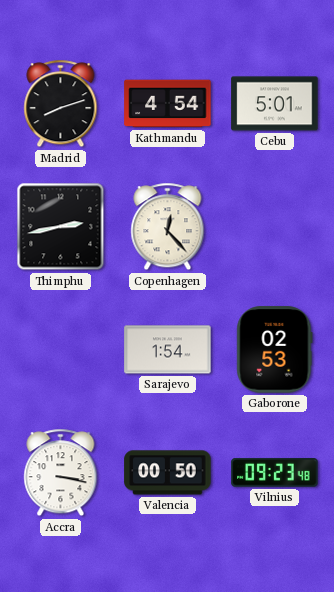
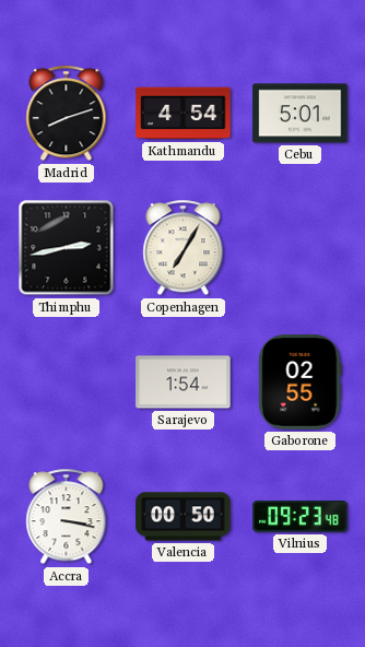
Copenhagen: 12:23 -> 7:05 (184, 248)
Gaborone: 02:53 -> 02:55 (301, 383)
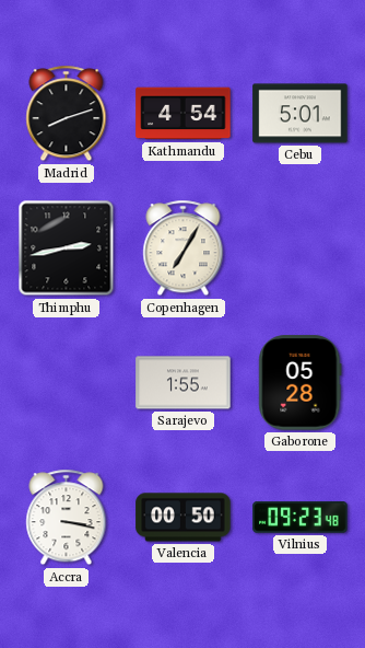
Sarajevo: 1:54 -> 1:55 (184, 383)
Gaborone: 02:55 -> 05:28 (301, 383)
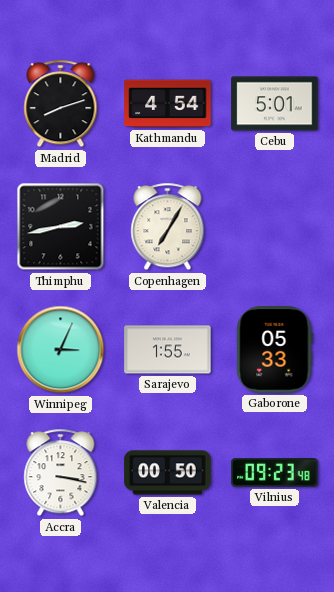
Winnipeg: none -> 3:04 (61, 350)
Gaborone: 05:28 -> 05:33 (275, 350)
